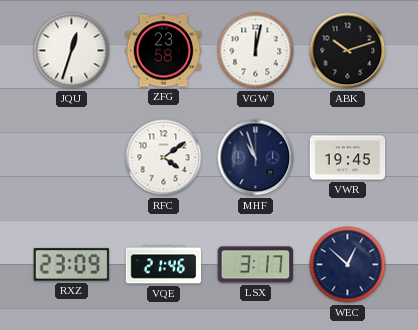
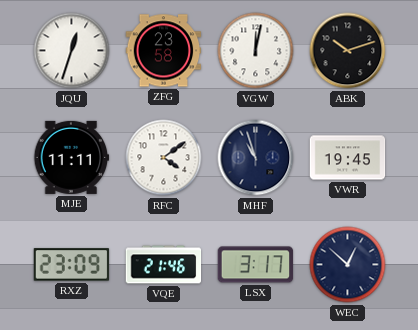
MJE: none -> 11:11 (72, 157)
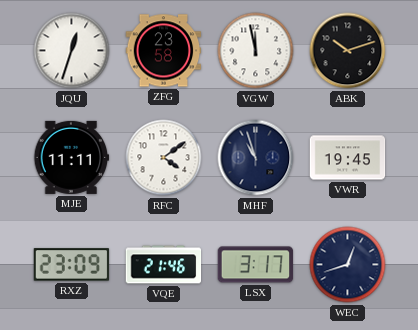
VGW: 12:02 -> 11:58 (256, 51)
WEC: 12:52 -> 12:42 (348, 265)
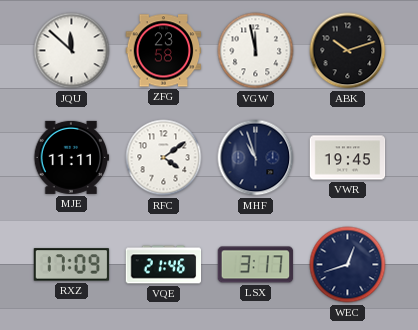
JQU: 12:33 -> 11:52 (72, 51)
RXZ: 23:09 -> 17:09 (72, 265)
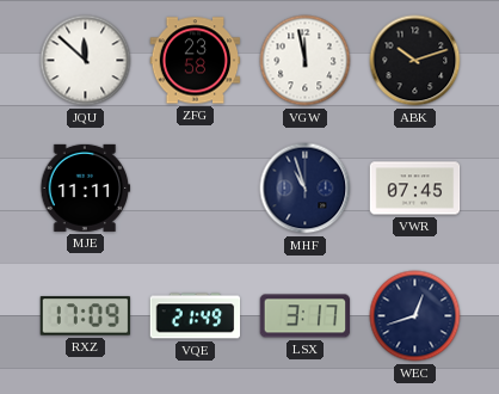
RFC: 4:09 -> none (164, 158)
VWR: 19:45 -> 07:45 (415, 189)
VQE: 21:46 -> 21:49 (196, 316)
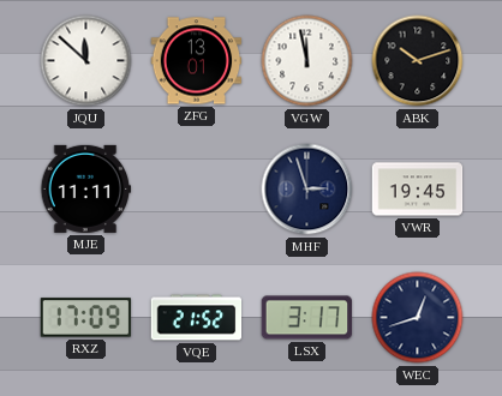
ZFG: 23:58 -> 13:01 (197, 61)
MHF: 10:57 -> 2:57 (307, 190)
VWR: 07:45 -> 19:45 (418, 190)
VQE: 21:49 -> 21:52 (197, 318)
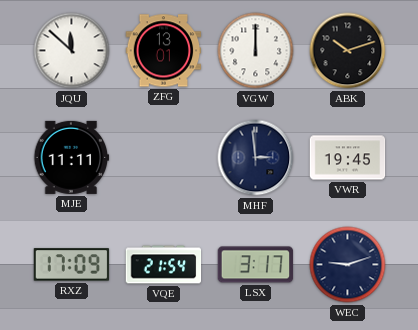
VGW: 11:58 -> 12:00 (256, 51)
MHF: 2:57 -> 2:59 (256, 158)
VQE: 21:52 -> 21:54 (164, 265)
WEC: 12:42 -> 9:12 (348, 265)
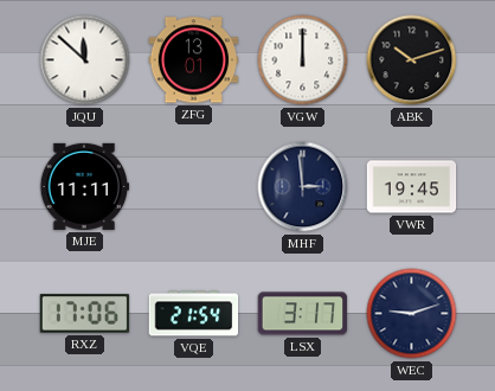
RXZ: 17:09 -> 17:06 (85, 314)
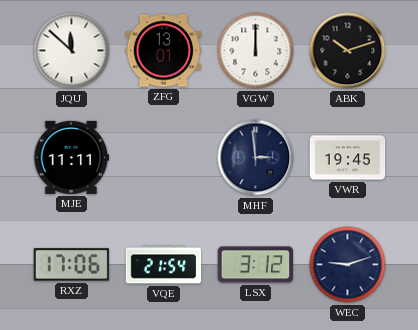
LSX: 3:17 -> 3:12 (256, 265)
